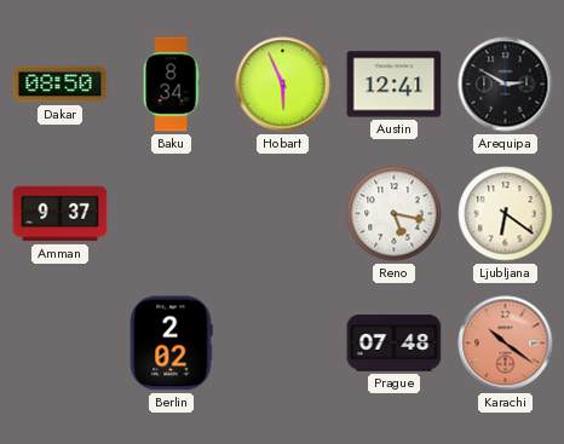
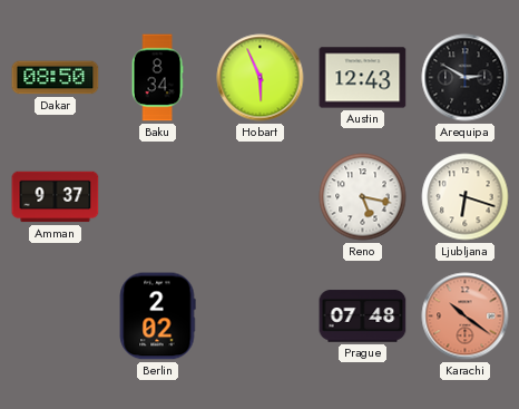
Austin: 12:41 -> 12:43 (363, 78)
Ljubljana: 6:21 -> 6:18 (466, 197)
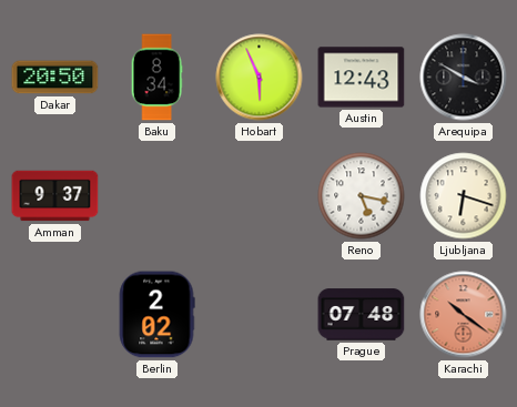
Dakar: 08:50 -> 20:50 (55, 78)
Arequipa: 2:50 -> 3:50 (464, 78)
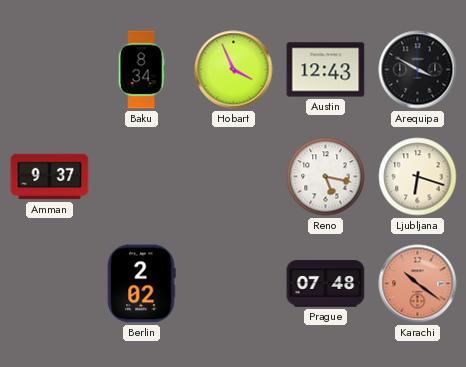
Dakar: 20:50 -> none (55, 78)
Hobart: 5:56 -> 3:56 (234, 70)
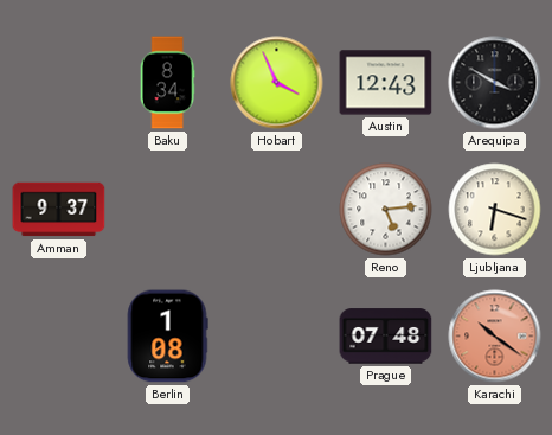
Reno: 5:17 -> 5:14 (386, 210)
Berlin: 2:02 -> 1:08 (167, 337)
